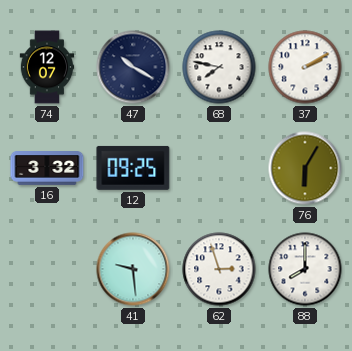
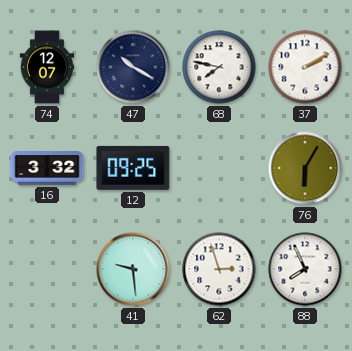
88: 8:00 -> 7:56 (305, 269)
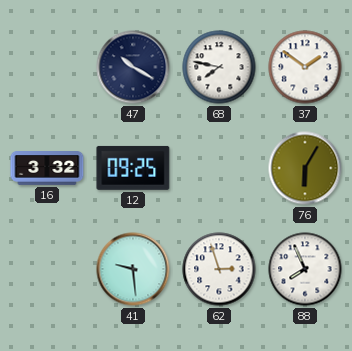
74: 12:07 -> none (47, 67)
37: 2:10 -> 1:51 (305, 67)
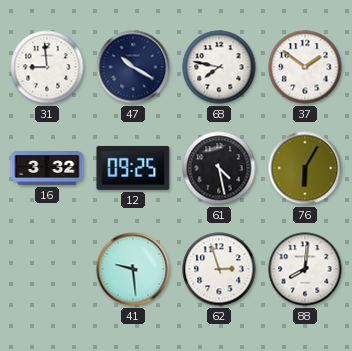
31: none -> 8:59 (47, 67)
61: none -> 4:28 (219, 168)
88: 7:56 -> 8:01 (305, 269)
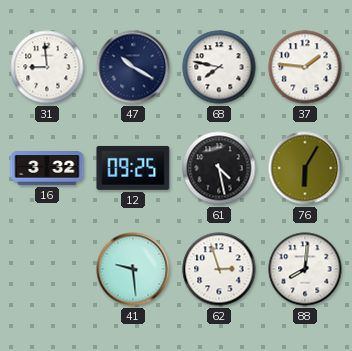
37: 1:51 -> 1:46 (305, 67)
